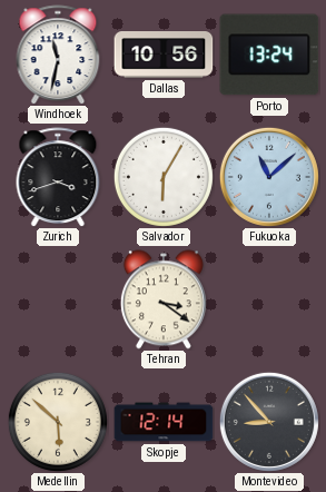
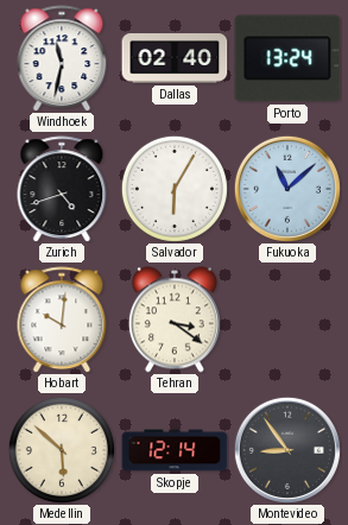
Dallas: 10:56 -> 02:40 (175, 58)
Zurich: 3:42 -> 4:42 (62, 189)
Hobart: none -> 10:01 (62, 320)
Montevideo: 8:53 -> 8:54 (287, 450)
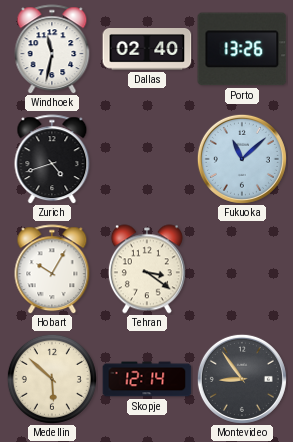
Porto: 13:24 -> 13:26 (242, 49)
Salvador: 6:05 -> none (175, 189)
Hobart: 10:01 -> 10:05 (52, 269)
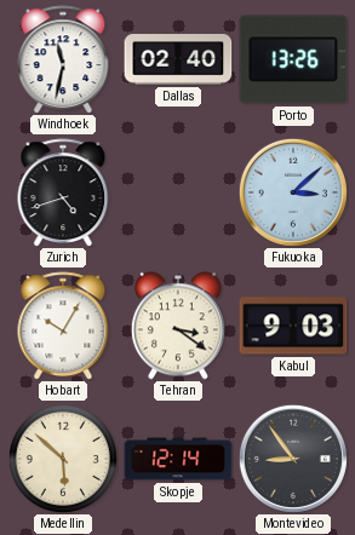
Fukuoka: 11:08 -> 3:08 (293, 192)
Kabul: none -> 9:03 (293, 326)
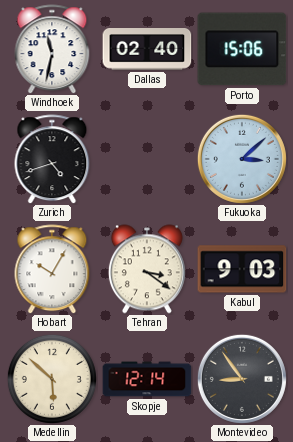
Porto: 13:26 -> 15:06 (242, 49)
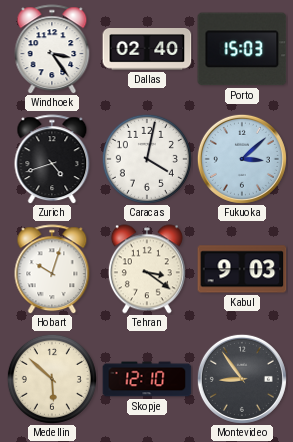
Windhoek: 11:32 -> 3:24 (52, 49)
Porto: 15:06 -> 15:03 (242, 49)
Caracas: none -> 4:02 (147, 159)
Hobart: 10:05 -> 10:03 (52, 269)
Skopje: 12:14 -> 12:10 (147, 379)
